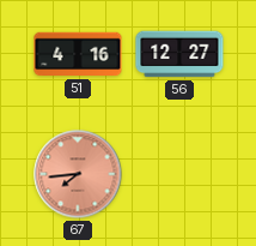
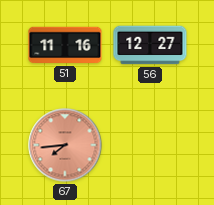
51: 4:16 -> 11:16 (65, 45)
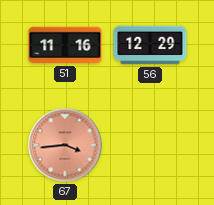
56: 12:27 -> 12:29 (150, 45)
67: 7:44 -> 3:44 (65, 145)
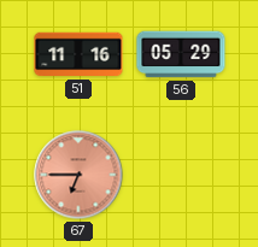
56: 12:29 -> 05:29 (181, 54)
67: 3:44 -> 6:45 (78, 175)
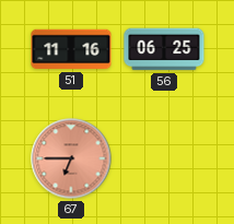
56: 05:29 -> 06:25 (164, 49)
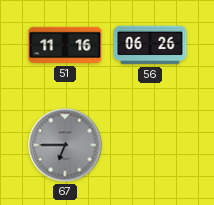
56: 06:25 -> 06:26 (150, 45)
67 dial: salmon -> grey (65, 145)
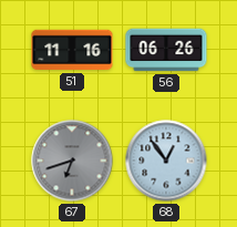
67: 6:45 -> 6:42 (72, 161)
68: none -> 12:54 (166, 161)
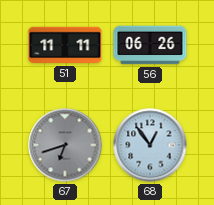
51: 11:16 -> 11:11 (65, 45)
